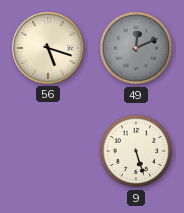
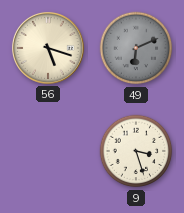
49: 12:11 -> 6:11 (136, 48)
9: 5:27 -> 3:27 (136, 151)
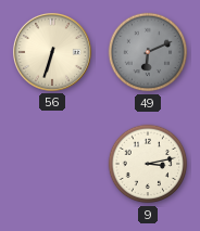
56: 5:18 -> 6:33 (52, 52)
9: 3:27 -> 3:13 (148, 164)
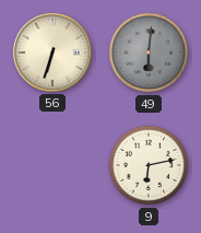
49: 6:11 -> 6:01 (149, 53)
9: 3:13 -> 6:13 (149, 165)
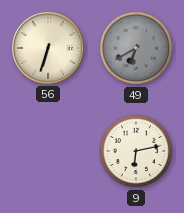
49: 6:01 -> 6:40 (136, 48)
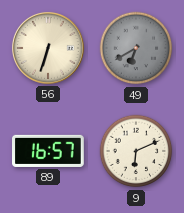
89: none -> 16:57 (49, 151)
9: 6:13 -> 6:11 (136, 151)
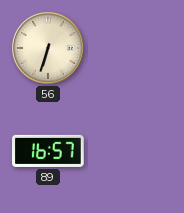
49: 6:40 -> none (136, 48)
9: 6:11 -> none (136, 151)
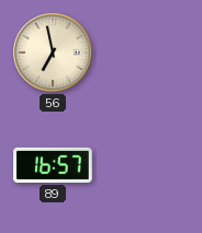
56: 6:33 -> 6:58 (53, 53)
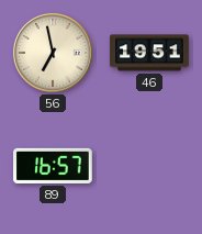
46: none -> 19:51 (149, 53)
